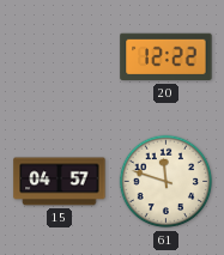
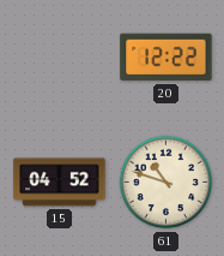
15: 04:57 -> 04:52 (60, 183)
61: 11:48 -> 10:48 (167, 183)
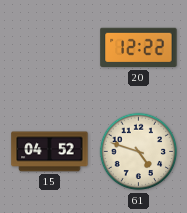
61: 10:48 -> 4:48 (139, 152)
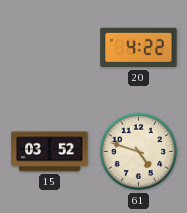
20: 12:22 -> 4:22 (139, 48)
15: 04:52 -> 03:52 (50, 152)
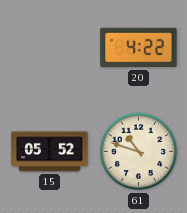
15: 03:52 -> 05:52 (50, 152)
61: 4:48 -> 10:48 (139, 152)
